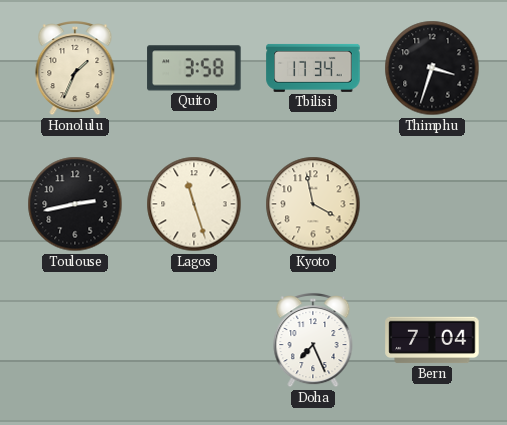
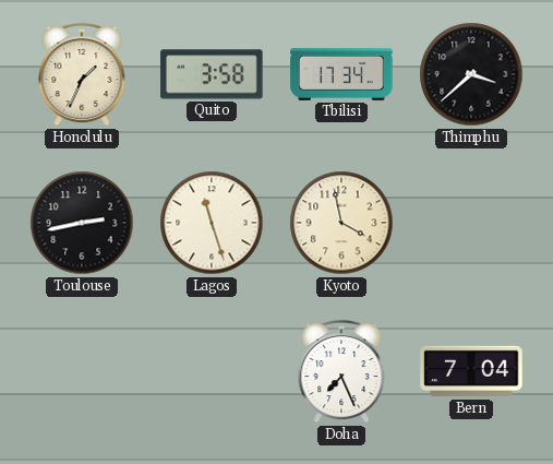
Thimphu: 3:33 -> 3:38 (471, 74)
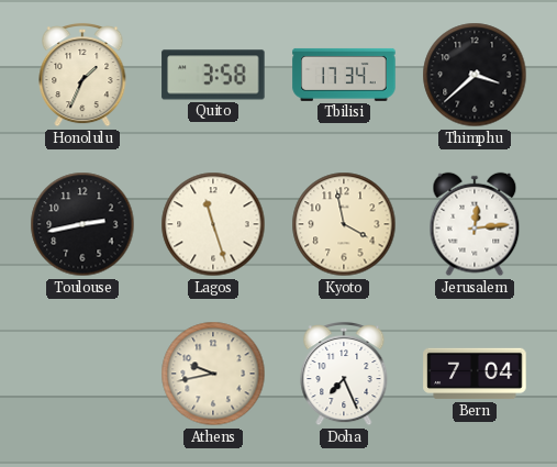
Jerusalem: none -> 12:14 (475, 224)
Athens: none -> 9:43 (213, 374)
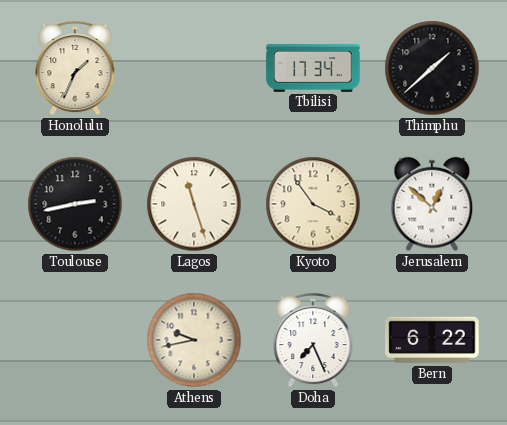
Quito: 3:58 -> none (213, 75)
Thimphu: 3:38 -> 1:38 (432, 68)
Kyoto: 3:58 -> 3:54 (313, 204)
Jerusalem: 12:14 -> 12:52 (432, 204)
Bern: 7:04 -> 6:22 (432, 340)
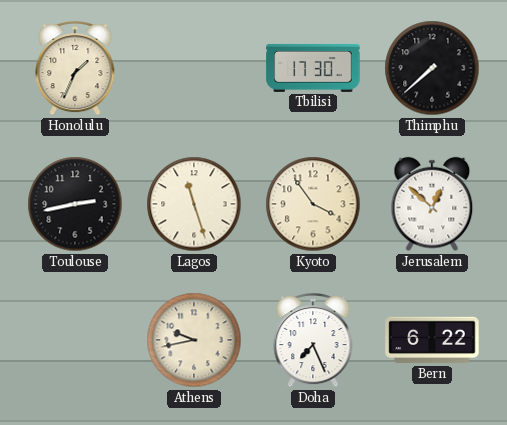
Tbilisi: 17:34 -> 17:30 (313, 68)
Thimphu: 1:38 -> 7:38 (432, 68)
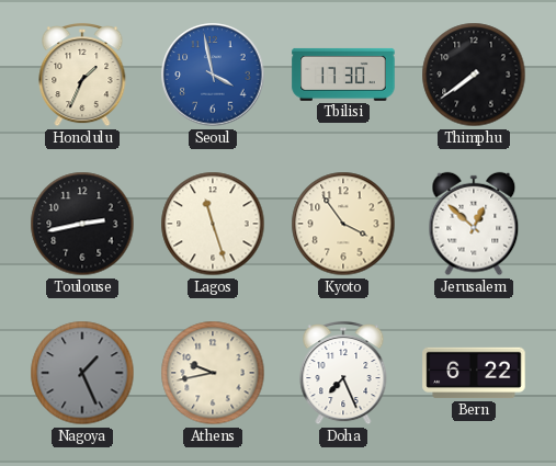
Seoul: none -> 3:58 (213, 75)
Thimphu: 7:38 -> 7:39 (474, 75)
Nagoya: none -> 1:26 (82, 373)
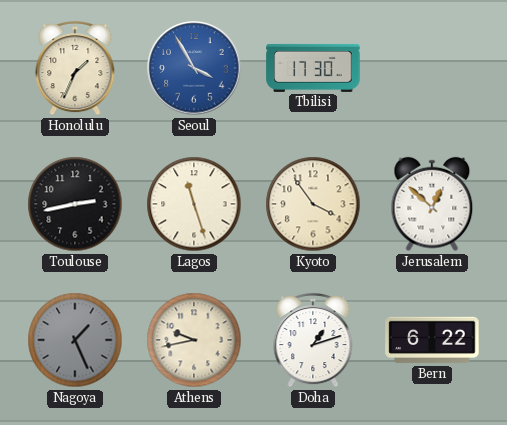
Seoul: 3:58 -> 3:55 (194, 68)
Thimphu: 7:39 -> none (474, 75)
Doha: 7:26 -> 1:12 (313, 340)
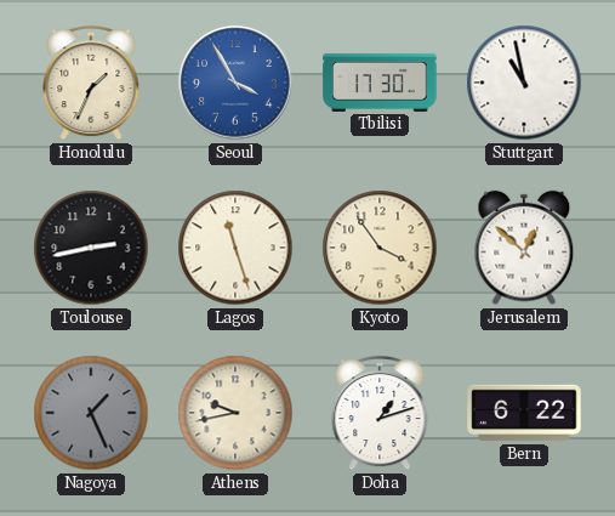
Stuttgart: none -> 10:58 (524, 83)
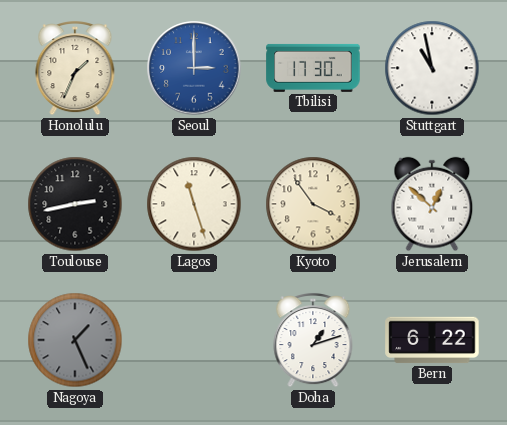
Seoul: 3:55 -> 3:00 (194, 68)
Athens: 9:43 -> none (235, 413)
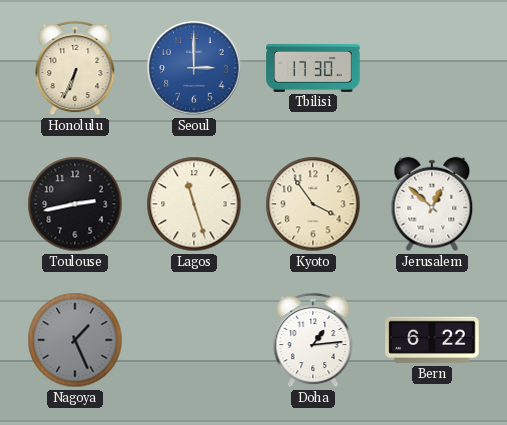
Honolulu: 1:34 -> 6:34 (75, 68)
Stuttgart: 10:58 -> none (432, 68)
Doha: 1:12 -> 1:14 (313, 340)
